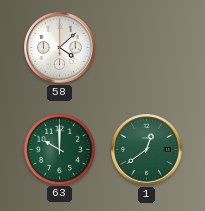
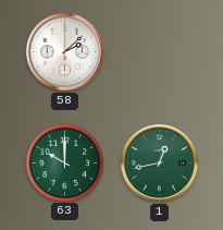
58: 4:08 -> 2:08 (65, 52)
1: 12:39 -> 12:43 (160, 164)
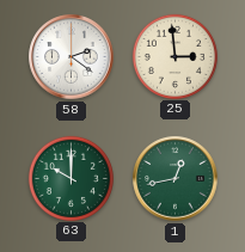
58: 2:08 -> 2:21 (72, 57)
25: none -> 2:59 (174, 56)
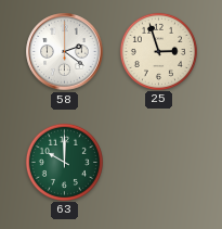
25: 2:59 -> 2:57 (158, 51)
1: 12:43 -> none (176, 179)
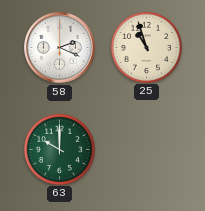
58: 2:21 -> 2:19 (60, 48)
25: 2:57 -> 10:57 (146, 47)
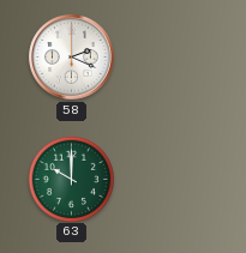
25: 10:57 -> none (146, 47)
